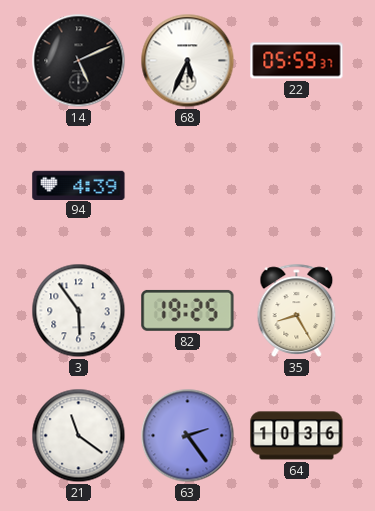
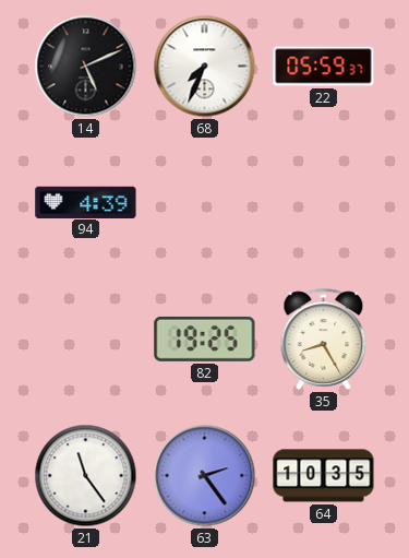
68: 5:34 -> 7:34 (205, 67)
3: 5:54 -> none (79, 311)
21: 11:21 -> 11:24 (86, 476)
64: 10:36 -> 10:35 (324, 476)
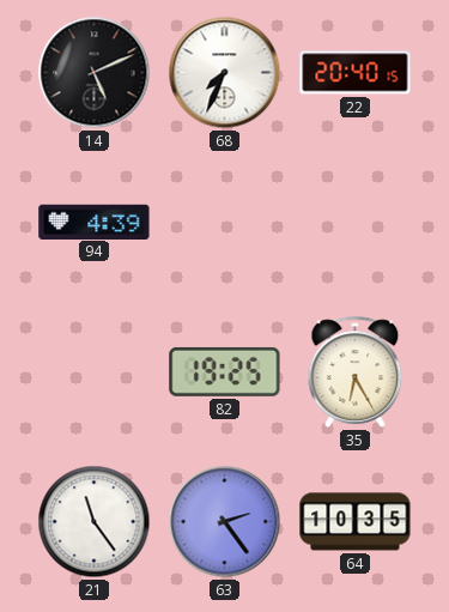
22: 05:59 -> 20:40 (356, 73)
35: 8:25 -> 6:25 (356, 371)
